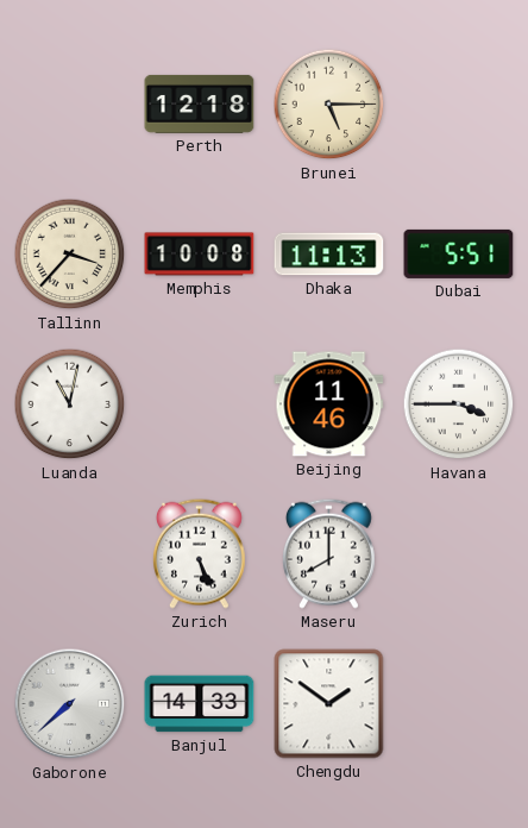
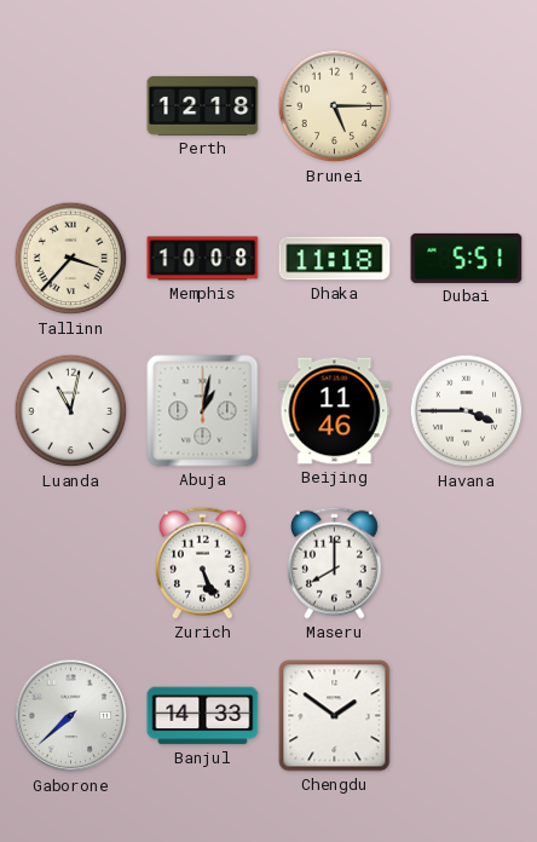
Dhaka: 11:13 -> 11:18 (335, 259)
Abuja: none -> 1:02 (203, 411)
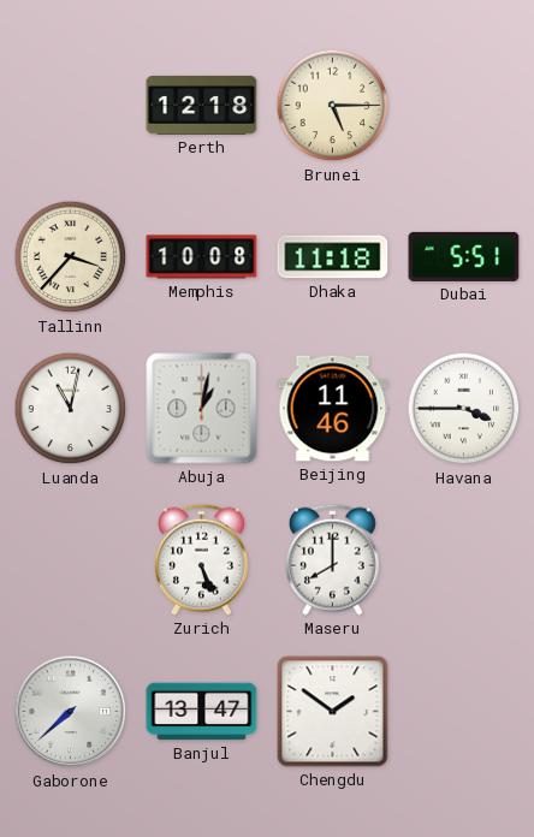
Banjul: 14:33 -> 13:47 (202, 712)
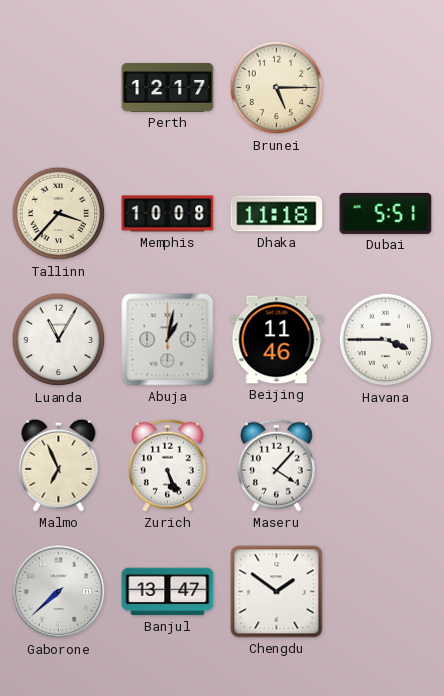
Perth: 12:18 -> 12:17 (168, 87)
Luanda: 11:02 -> 11:05 (59, 340)
Malmo: none -> 6:56 (59, 465)
Maseru: 8:00 -> 4:07 (276, 465)
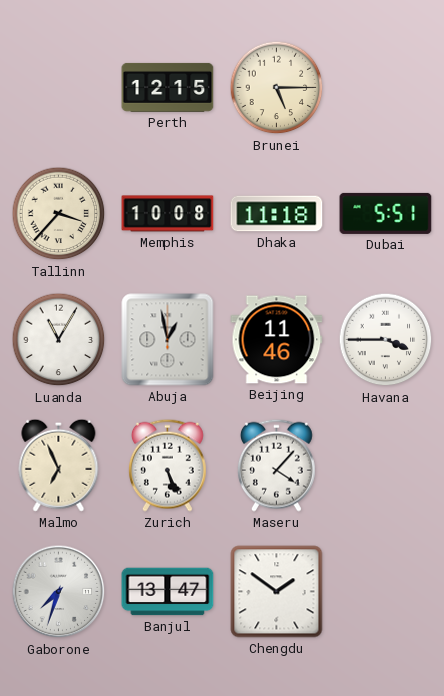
Perth: 12:17 -> 12:15 (168, 87)
Abuja: 1:02 -> 12:58 (168, 340)
Gaborone: 7:38 -> 7:33 (59, 592)
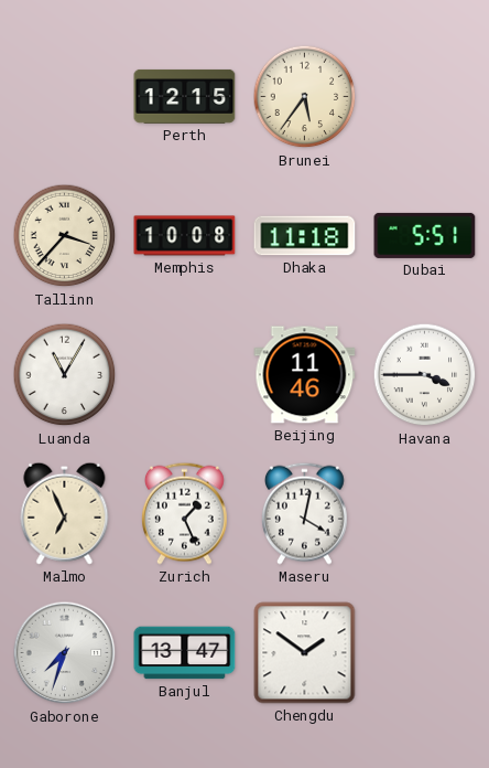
Brunei: 5:15 -> 5:36 (305, 97)
Abuja: 12:58 -> none (168, 340)
Zurich: 5:26 -> 1:26 (184, 513)
Maseru: 4:07 -> 4:02 (304, 513)
